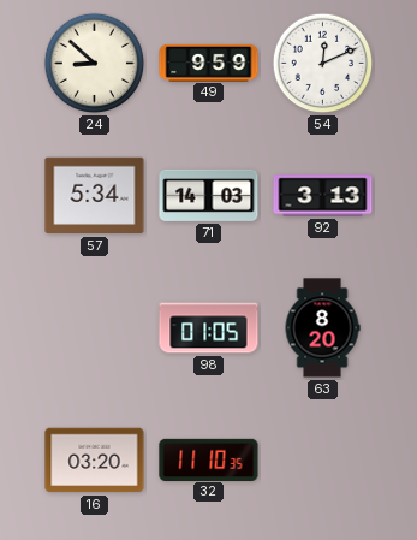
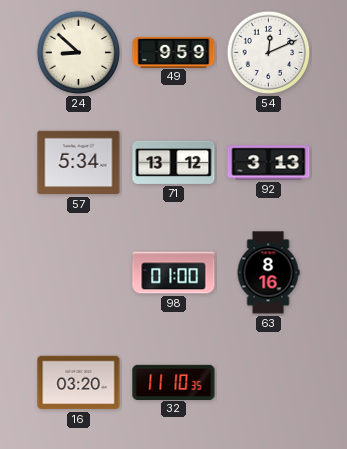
71: 14:03 -> 13:12 (174, 162)
98: 01:05 -> 01:00 (174, 273)
63: 8:20 -> 8:16 (268, 273)
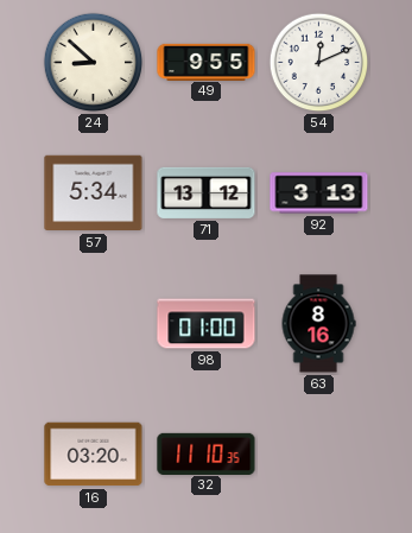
49: 9:59 -> 9:55 (207, 62)
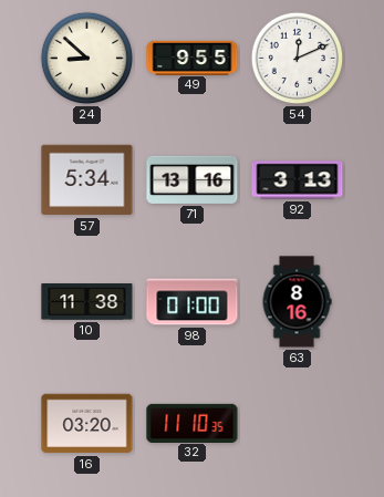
71: 13:12 -> 13:16 (193, 179)
10: none -> 11:38 (87, 302)
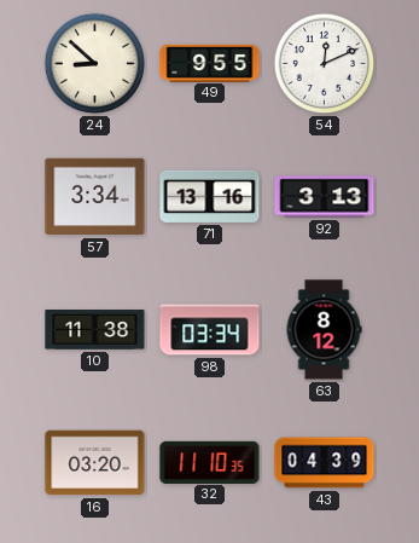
57: 5:34 -> 3:34 (95, 197)
98: 01:00 -> 03:34 (210, 330)
63: 8:16 -> 8:12 (324, 330)
43: none -> 04:39 (325, 463)
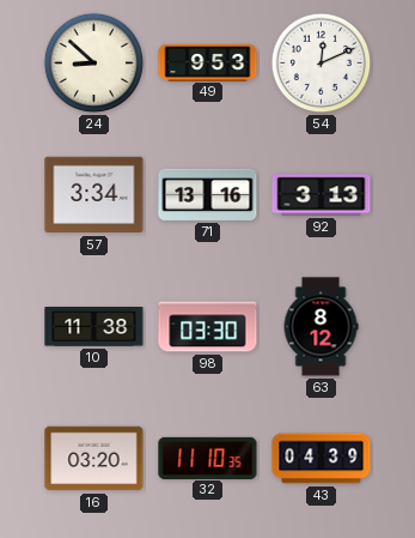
49: 9:55 -> 9:53 (208, 62)
98: 03:34 -> 03:30 (208, 327)
